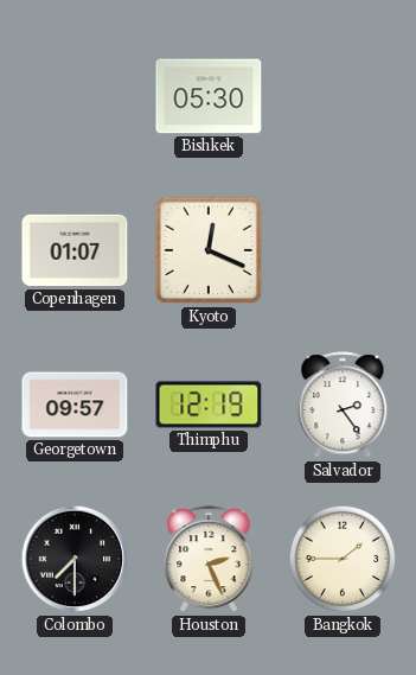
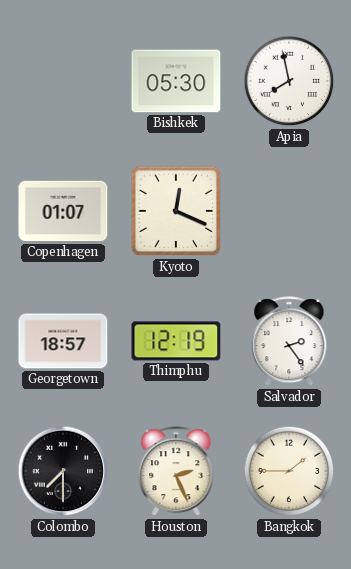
Apia: none -> 7:58 (289, 81)
Georgetown: 09:57 -> 18:57 (63, 341)
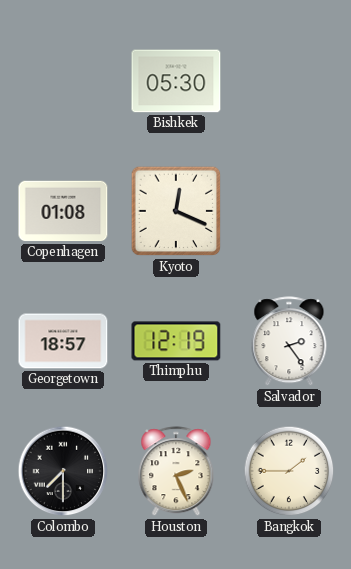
Apia: 7:58 -> none (289, 81)
Copenhagen: 01:07 -> 01:08 (63, 211)
